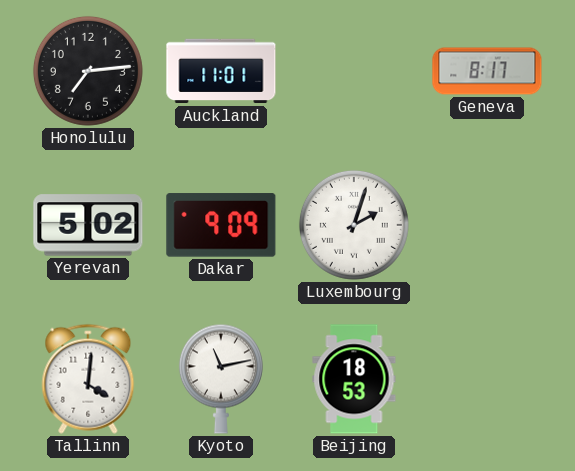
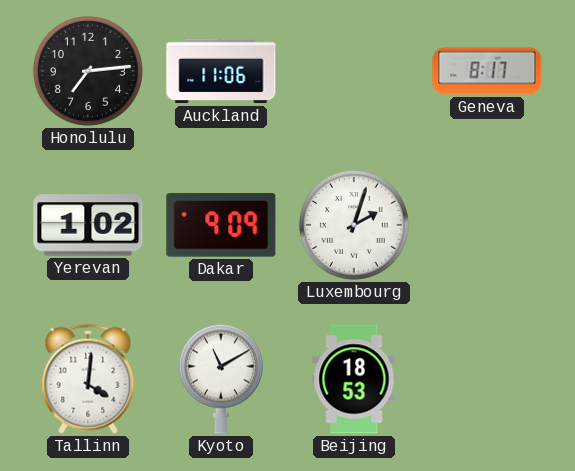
Auckland: 11:01 -> 11:06 (221, 71)
Yerevan: 5:02 -> 1:02 (88, 225)
Kyoto: 11:13 -> 11:10 (221, 379)
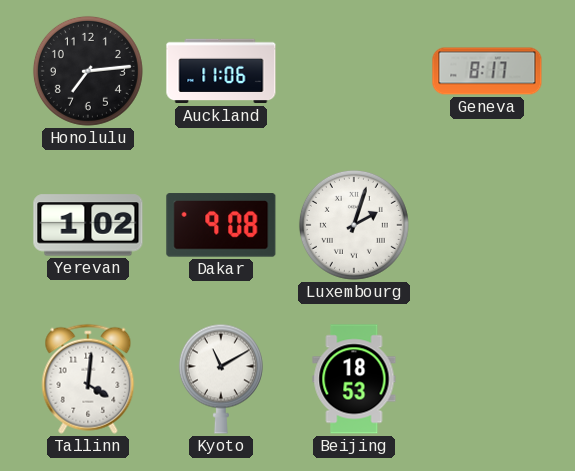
Dakar: 9:09 -> 9:08 (221, 225)
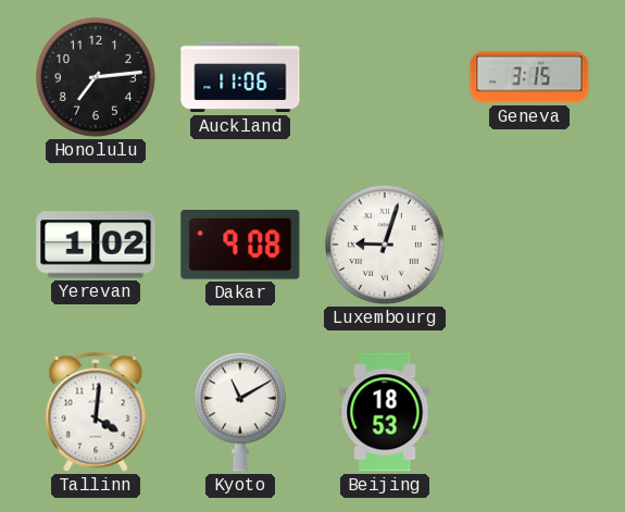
Geneva: 8:17 -> 3:15 (529, 77)
Luxembourg: 2:03 -> 9:03 (385, 245)
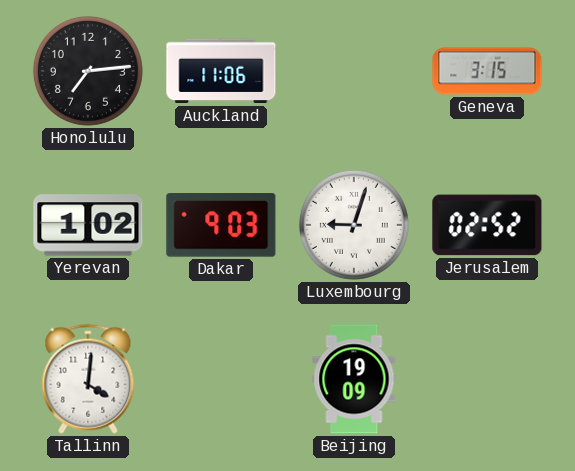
Dakar: 9:08 -> 9:03 (221, 225)
Jerusalem: none -> 02:52 (487, 225)
Kyoto: 11:10 -> none (240, 412)
Beijing: 18:53 -> 19:09 (354, 379)
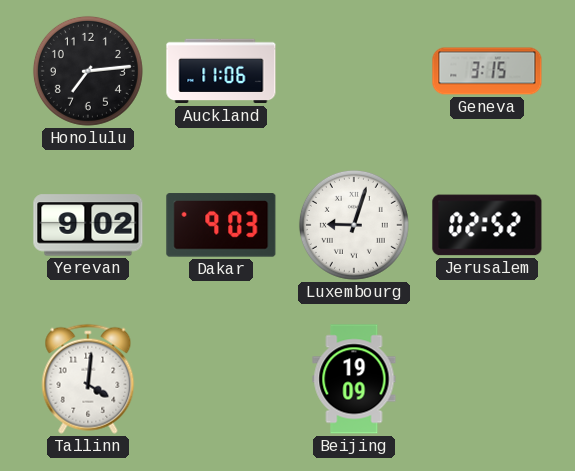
Yerevan: 1:02 -> 9:02 (88, 225)
